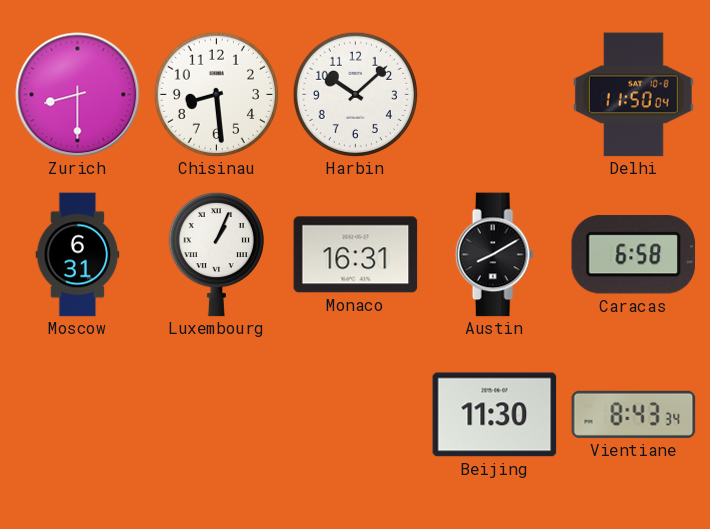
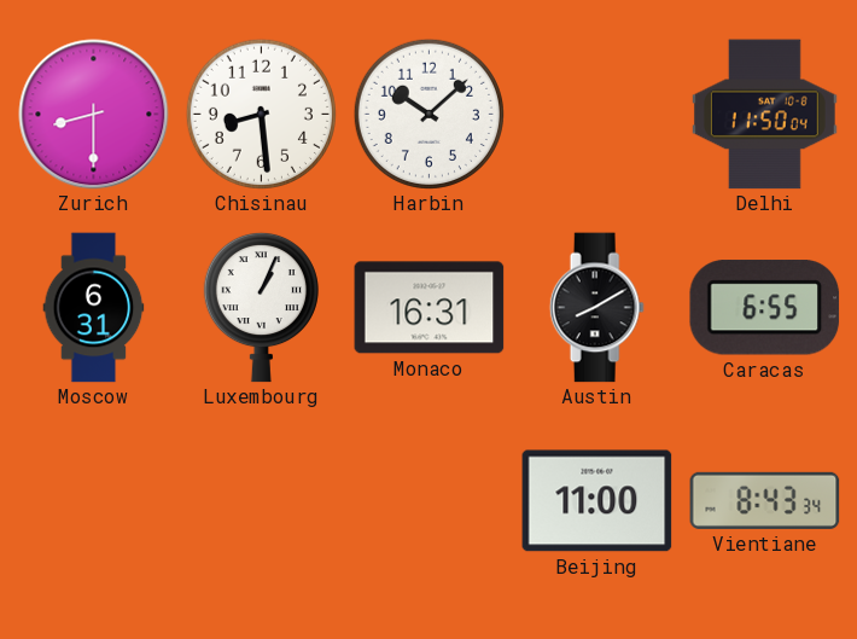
Caracas: 6:58 -> 6:55 (764, 308)
Beijing: 11:30 -> 11:00 (597, 501)
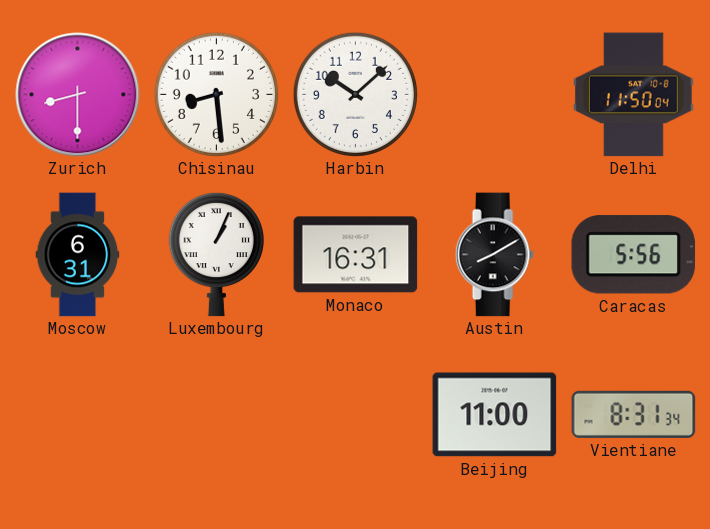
Caracas: 6:55 -> 5:56 (633, 255)
Vientiane: 8:43 -> 8:31 (634, 414)
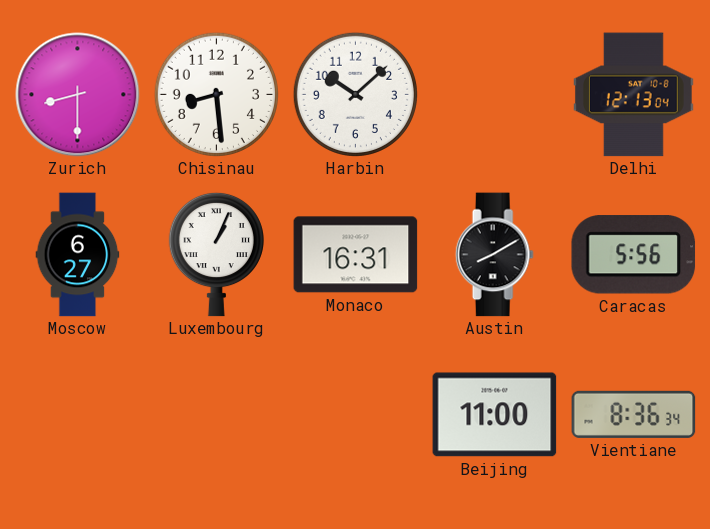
Delhi: 11:50 -> 12:13 (633, 95)
Moscow: 6:31 -> 6:27 (78, 255)
Vientiane: 8:31 -> 8:36 (634, 414)
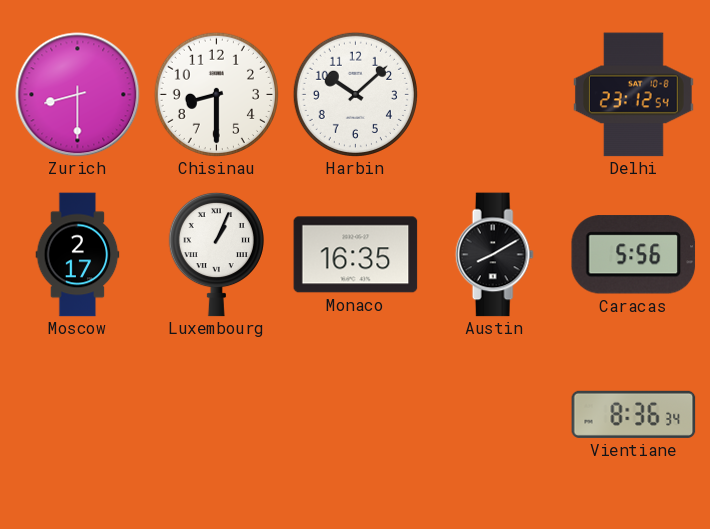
Chisinau: 8:29 -> 8:30 (216, 94)
Delhi: 12:13 -> 23:12 (633, 95)
Moscow: 6:27 -> 2:17 (78, 255)
Monaco: 16:31 -> 16:35 (356, 255)
Beijing: 11:00 -> none (495, 415)
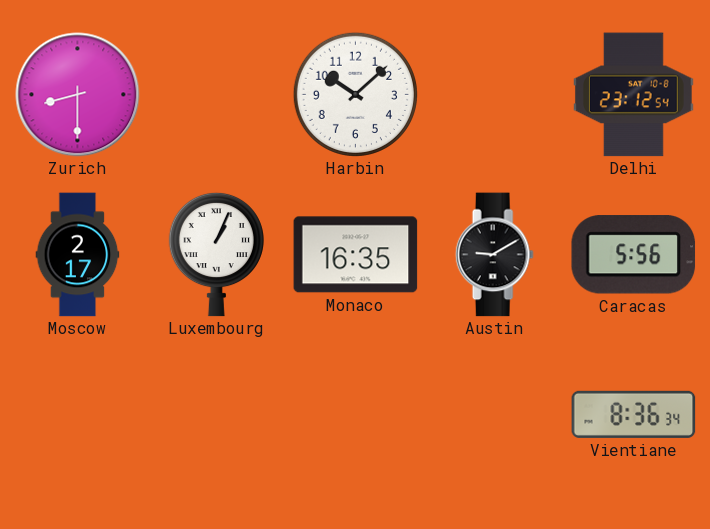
Chisinau: 8:30 -> none (216, 94)
Austin: 8:10 -> 9:10 (494, 255)
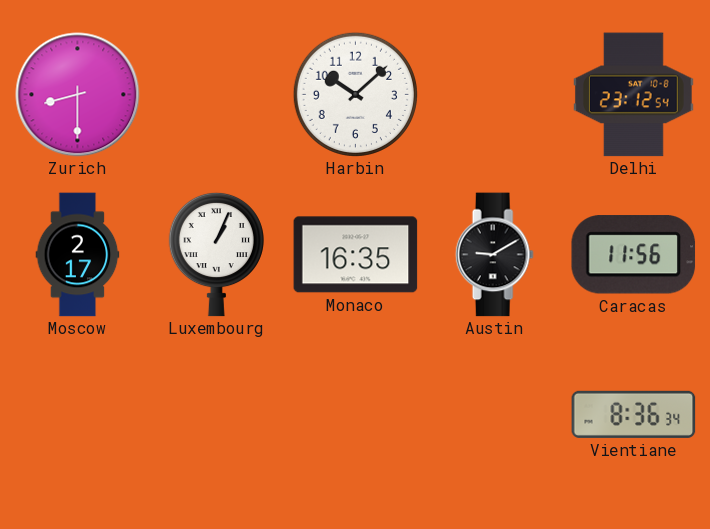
Caracas: 5:56 -> 11:56 (633, 255)
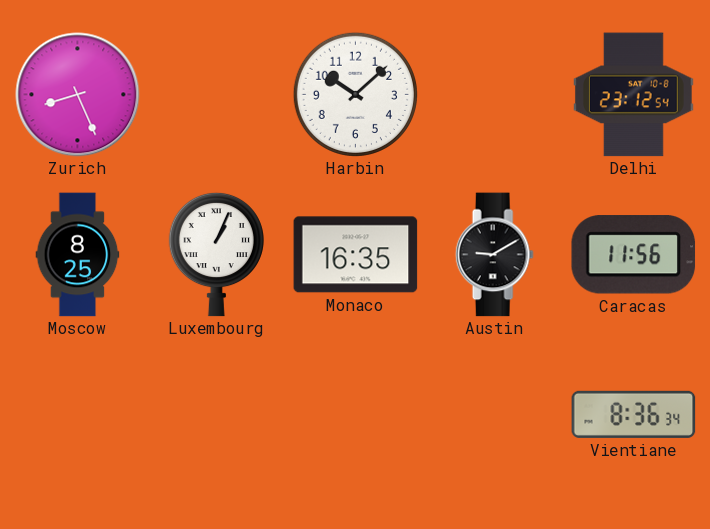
Zurich: 8:30 -> 8:26 (78, 95)
Moscow: 2:17 -> 8:25 (78, 255)
